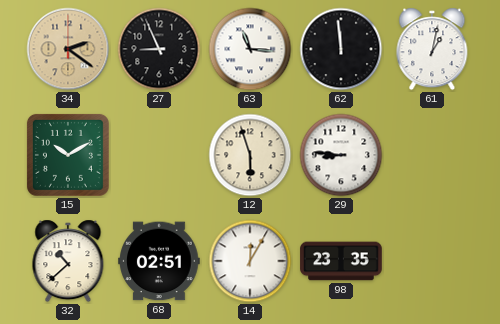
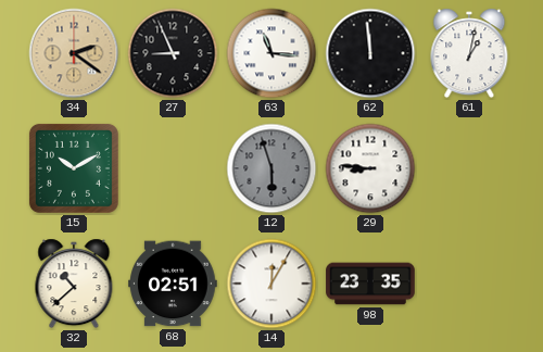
12 dial: cream -> grey (271, 168)
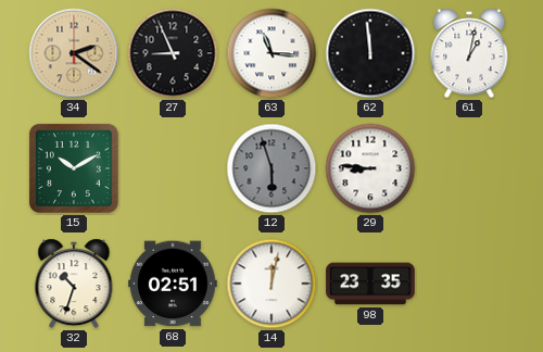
32: 10:38 -> 10:33 (74, 284)
14: 12:05 -> 12:02 (271, 284)
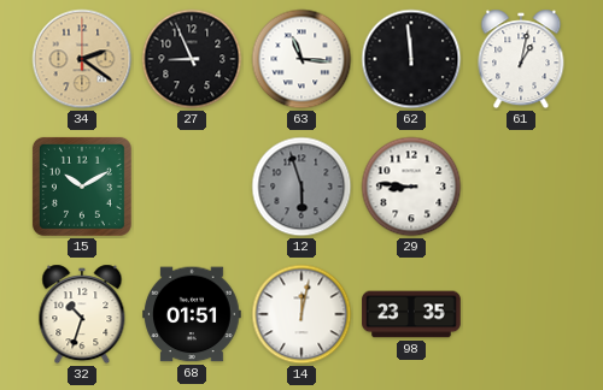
68: 02:51 -> 01:51 (192, 314)
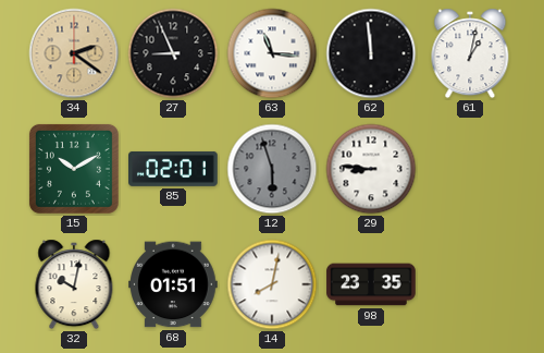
85: none -> 02:01 (173, 169)
32: 10:33 -> 10:02 (74, 284)
14: 12:02 -> 8:02 (272, 284)
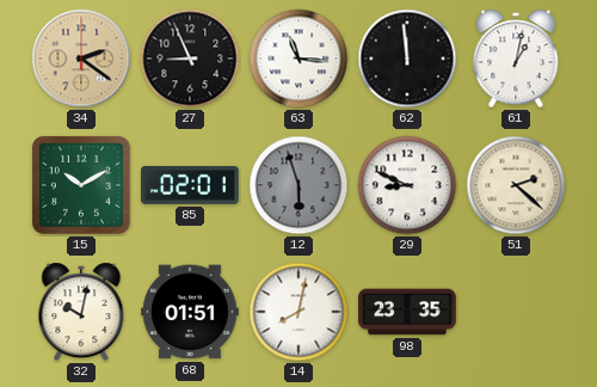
29: 8:46 -> 8:49 (407, 185)
51: none -> 2:22 (516, 185)
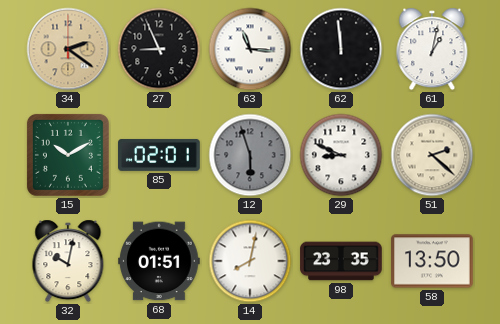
58: none -> 13:50 (432, 261)
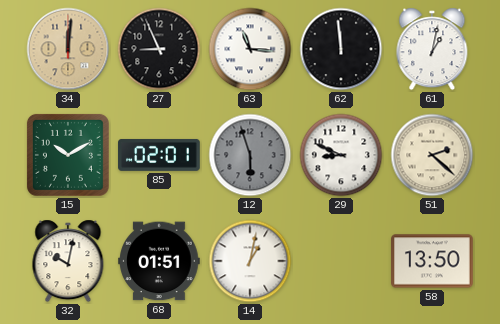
34: 2:21 -> 12:01 (68, 49)
14: 8:02 -> 1:02 (250, 261)
98: 23:35 -> none (341, 261)
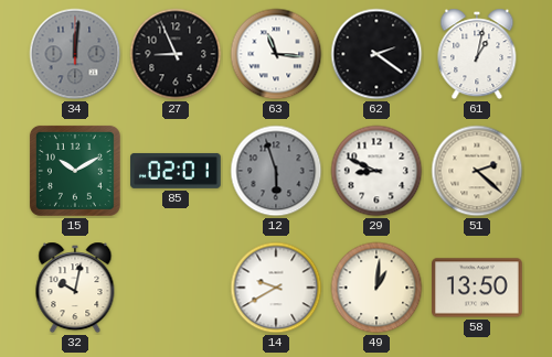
34 dial: champagne -> grey (75, 54)
62: 11:59 -> 2:21 (376, 54)
68: 01:51 -> none (159, 261)
14: 1:02 -> 9:40 (276, 288)
49: none -> 1:01 (376, 288)
